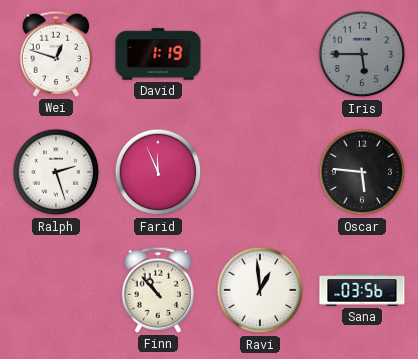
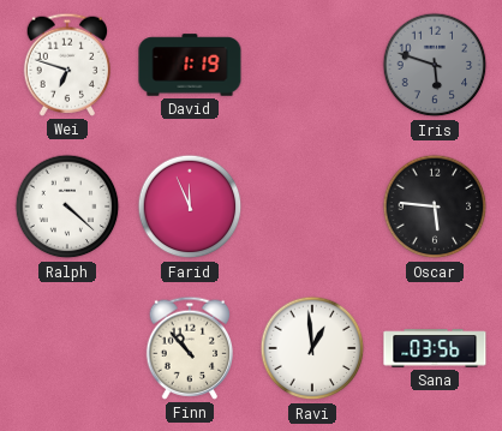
Wei: 12:48 -> 6:48 (67, 65)
Iris: 5:45 -> 5:48 (435, 65)
Ralph: 2:27 -> 4:22 (67, 206)
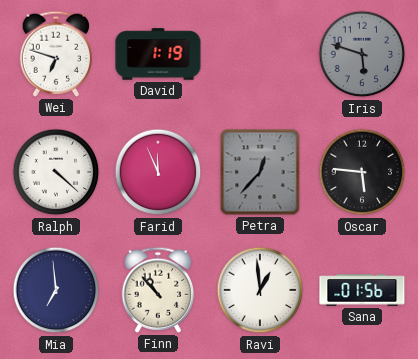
Petra: none -> 12:37 (260, 172)
Mia: none -> 6:59 (56, 290)
Sana: 03:56 -> 01:56 (362, 290)
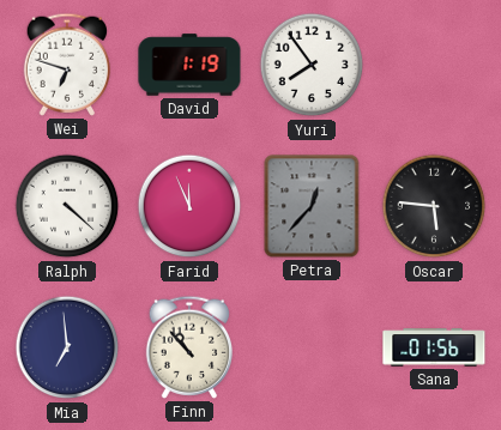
Yuri: none -> 7:54 (312, 65)
Iris: 5:48 -> none (362, 54)
Ravi: 12:59 -> none (260, 290)
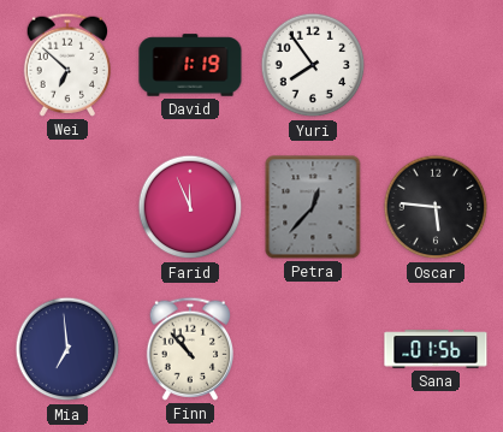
Wei: 6:48 -> 6:52 (67, 65)
Ralph: 4:22 -> none (67, 206)
